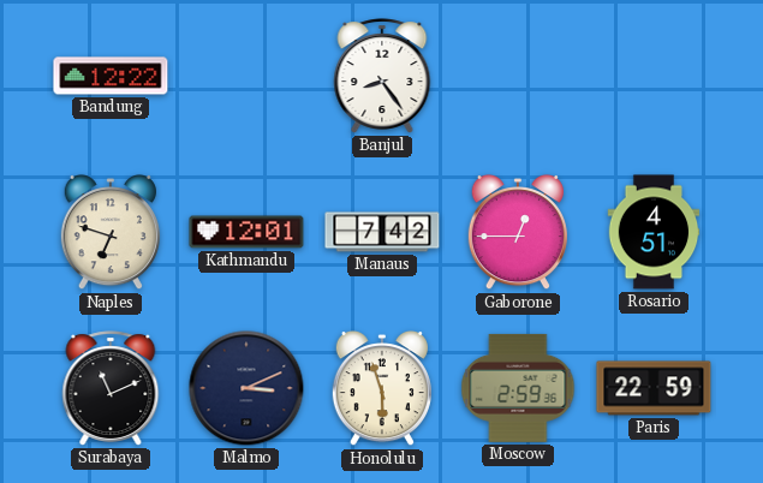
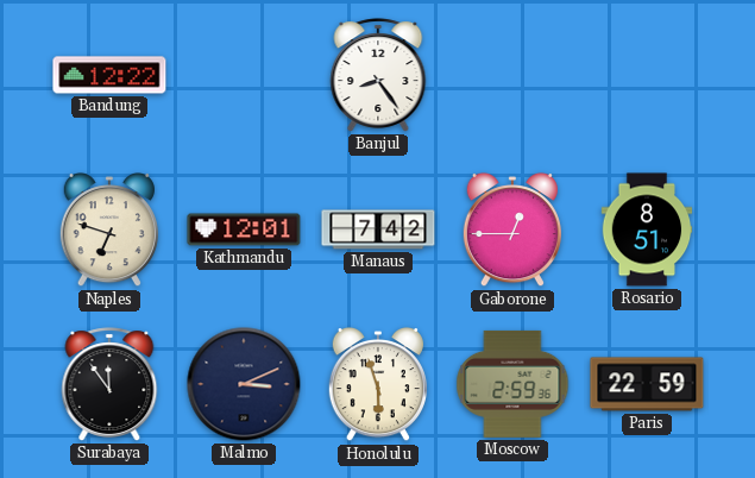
Rosario: 4:51 -> 8:51 (647, 229)
Surabaya: 11:11 -> 11:54 (109, 384)
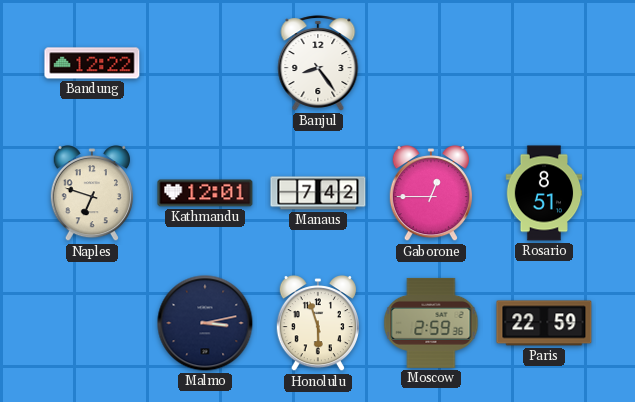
Surabaya: 11:54 -> none (109, 384)
Malmo: 3:11 -> 3:13 (205, 323)
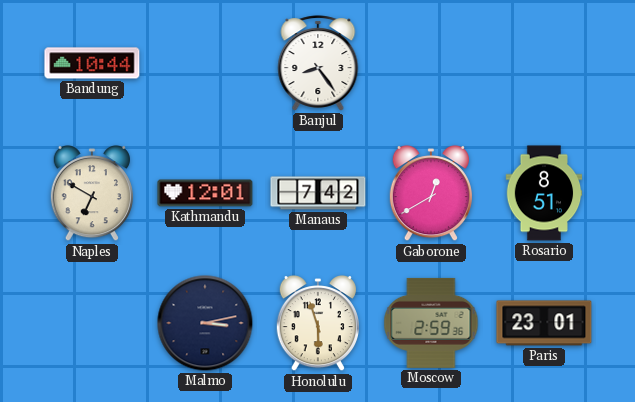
Bandung: 12:22 -> 10:44 (92, 63)
Naples: 6:48 -> 6:50 (92, 194)
Gaborone: 12:45 -> 12:40 (431, 194)
Paris: 22:59 -> 23:01 (544, 323)
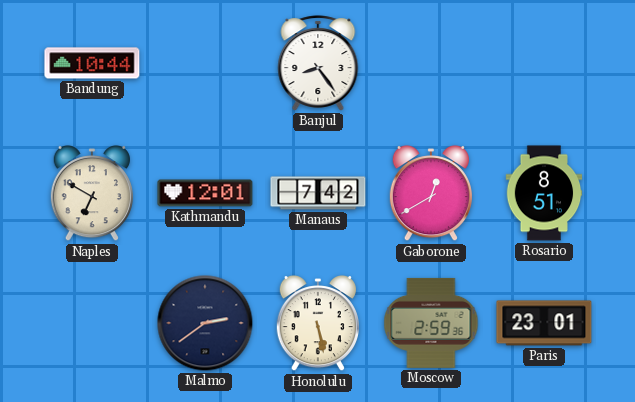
Malmo: 3:13 -> 2:39 (205, 323)
Honolulu: 5:57 -> 5:28 (318, 324)
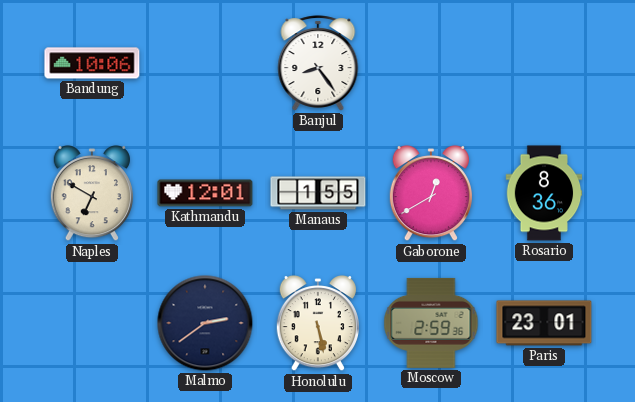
Bandung: 10:44 -> 10:06 (92, 63)
Manaus: 7:42 -> 1:55 (318, 193)
Rosario: 8:51 -> 8:36 (544, 193)
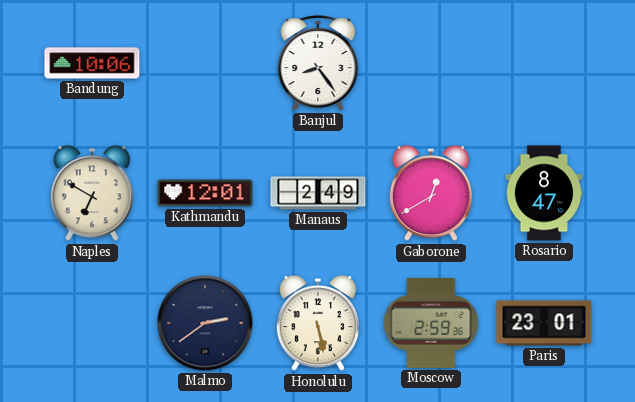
Manaus: 1:55 -> 2:49 (318, 193)
Rosario: 8:36 -> 8:47 (544, 193)
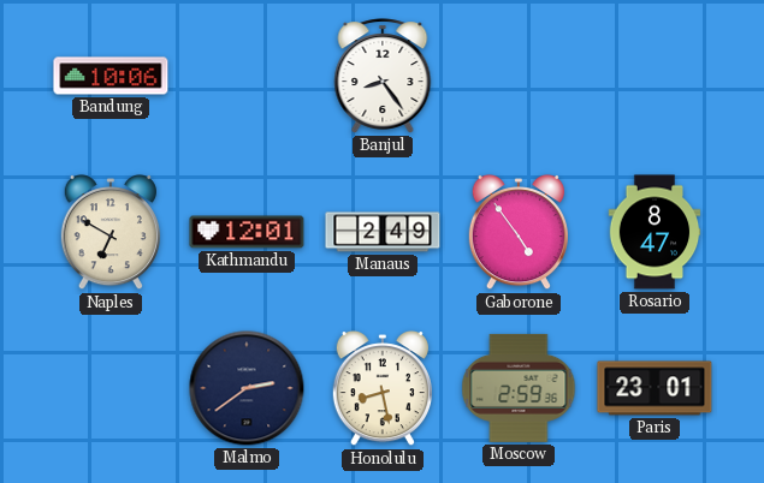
Gaborone: 12:40 -> 4:54 (519, 233)
Honolulu: 5:28 -> 8:28 (383, 389)
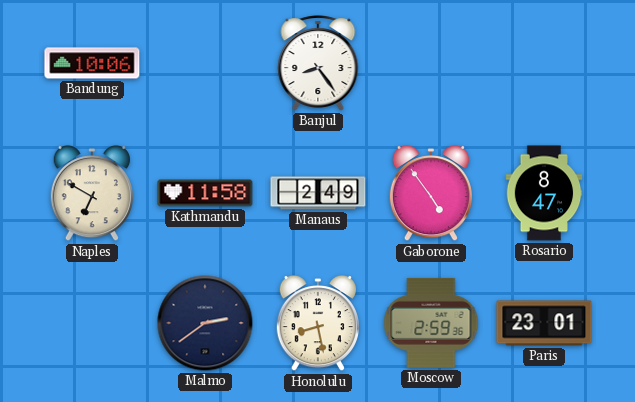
Kathmandu: 12:01 -> 11:58 (205, 193)
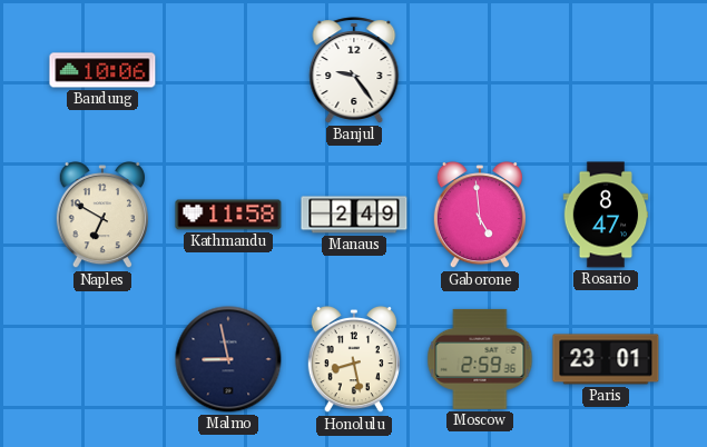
Banjul: 8:24 -> 9:24 (354, 70)
Gaborone: 4:54 -> 4:59 (480, 216)
Malmo: 2:39 -> 8:58 (228, 359)
